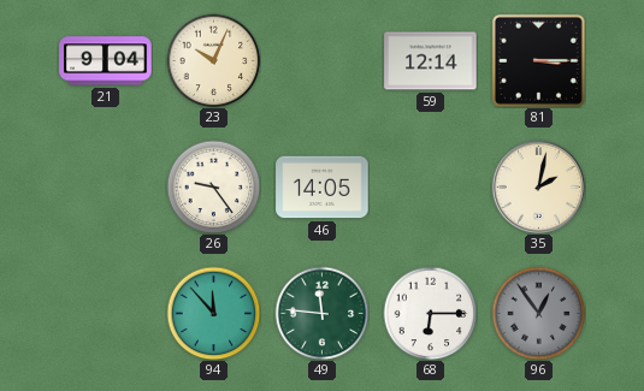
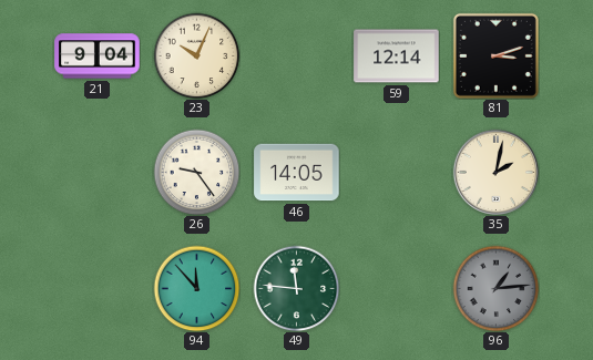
81: 3:15 -> 3:12 (495, 55)
68: 6:15 -> none (430, 313)
96: 12:54 -> 1:14 (495, 288)
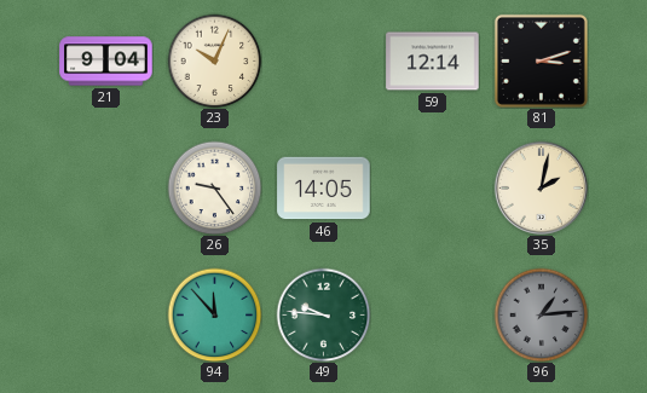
49: 11:46 -> 9:46 (323, 314)
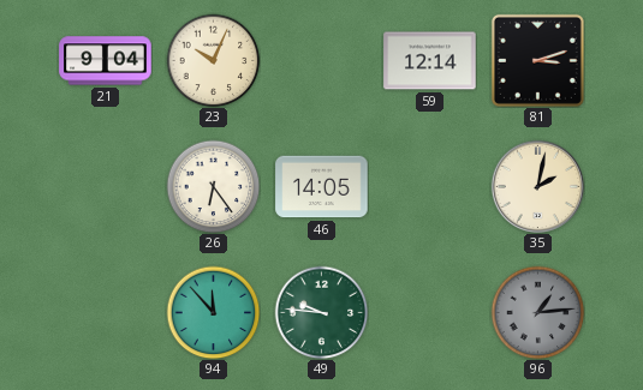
26: 9:24 -> 6:24 (213, 186)
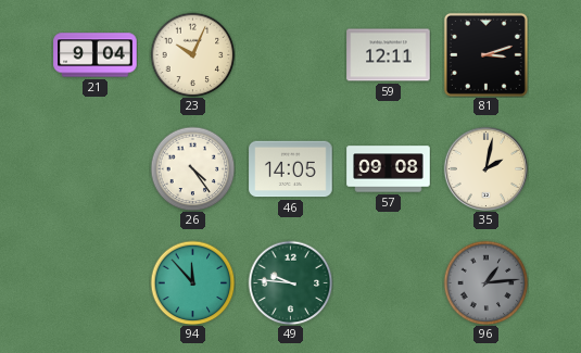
59: 12:14 -> 12:11 (389, 55)
26: 6:24 -> 4:24 (192, 168)
57: none -> 09:08 (389, 169)
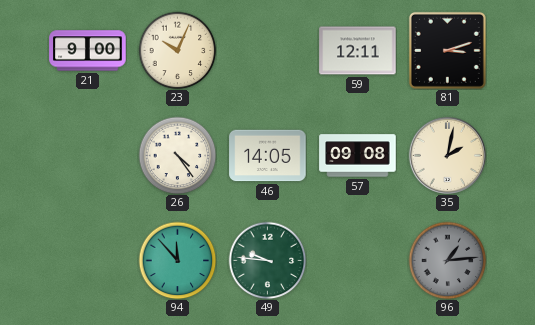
21: 9:04 -> 9:00 (88, 51)
